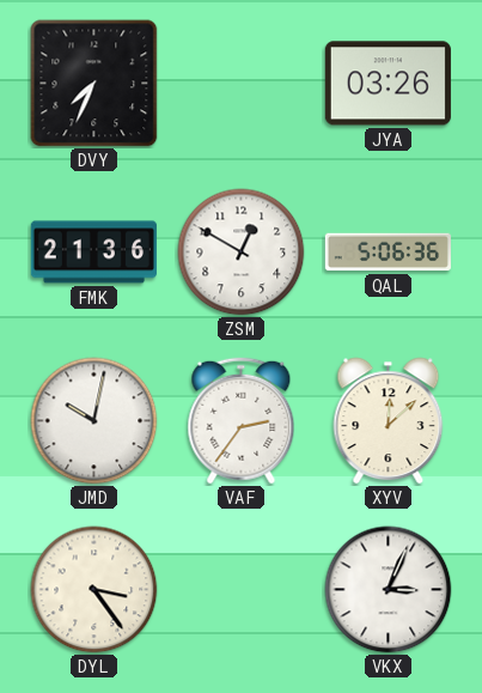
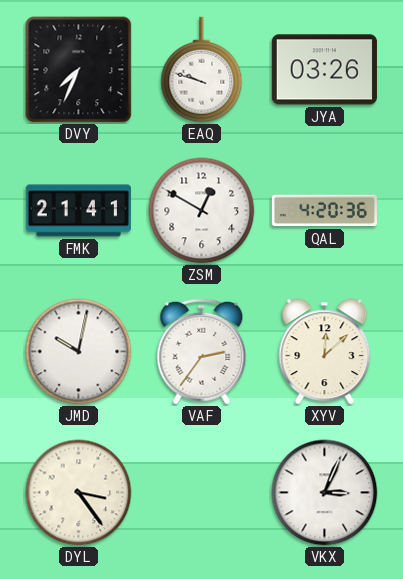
EAQ: none -> 9:48 (202, 70)
FMK: 21:36 -> 21:41 (78, 211)
QAL: 5:06 -> 4:20 (324, 211)
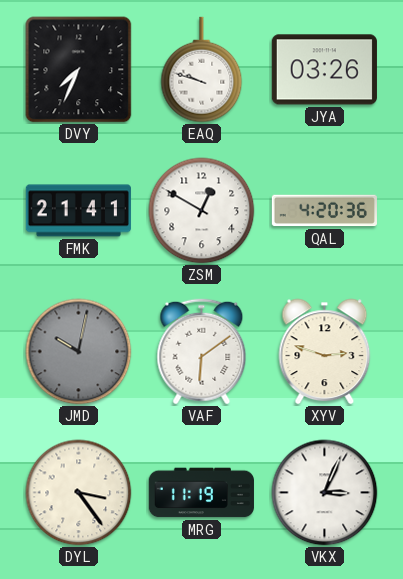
JMD dial: white -> grey (79, 352)
VAF: 2:36 -> 6:09 (202, 352)
XYV: 12:08 -> 2:48 (325, 352)
MRG: none -> 11:19 (201, 493)
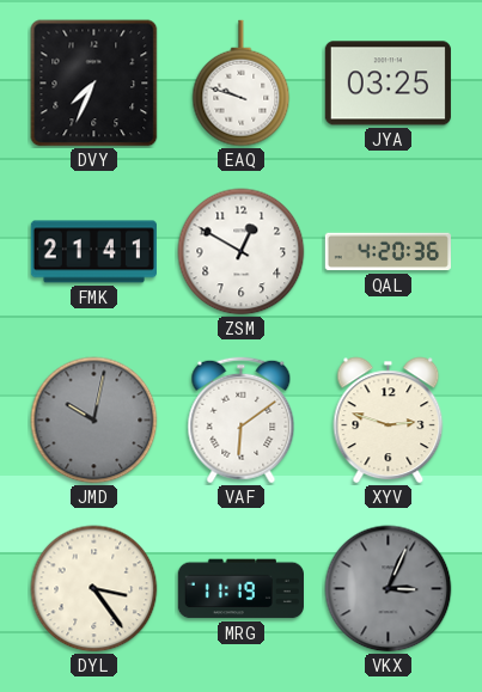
JYA: 03:26 -> 03:25 (388, 84)
VKX dial: white -> grey (389, 589)
